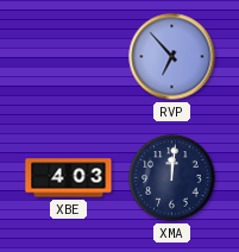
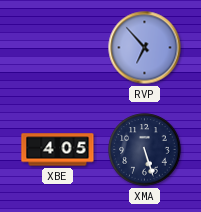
XBE: 4:03 -> 4:05 (58, 150)
XMA: 12:01 -> 5:27 (145, 150)
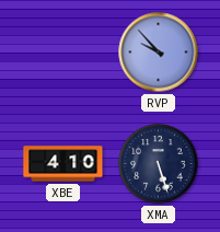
RVP: 6:53 -> 9:53 (159, 53)
XBE: 4:05 -> 4:10 (63, 164)
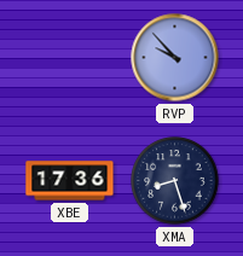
XBE: 4:10 -> 17:36 (70, 181)
XMA: 5:27 -> 8:27 (175, 181)
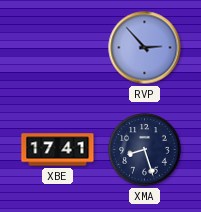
RVP: 9:53 -> 2:53 (145, 48)
XBE: 17:36 -> 17:41 (58, 150)
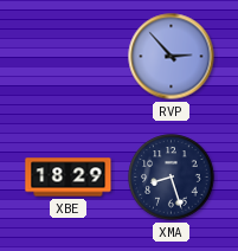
XBE: 17:41 -> 18:29 (69, 178)
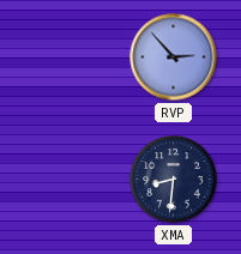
XBE: 18:29 -> none (69, 178)
XMA: 8:27 -> 8:31 (174, 180)
